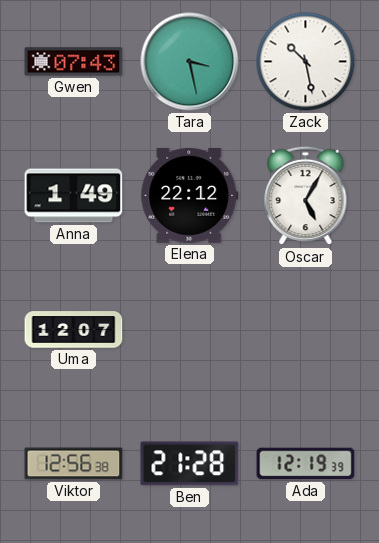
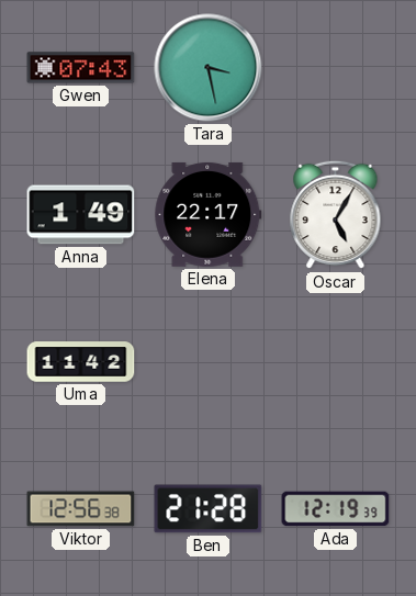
Zack: 10:28 -> none (306, 62)
Elena: 22:12 -> 22:17 (209, 214)
Uma: 12:07 -> 11:42 (81, 362)
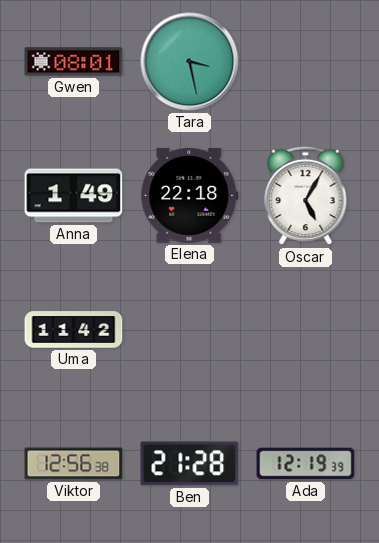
Gwen: 07:43 -> 08:01 (74, 62)
Elena: 22:17 -> 22:18 (190, 195)
